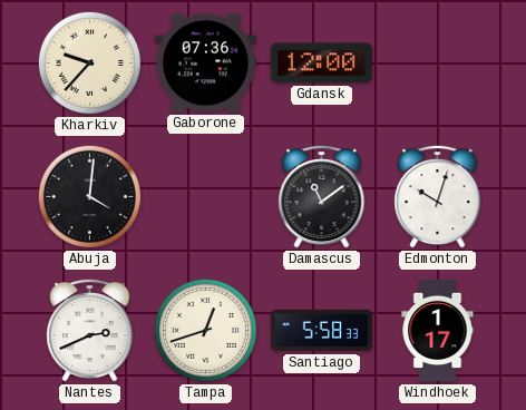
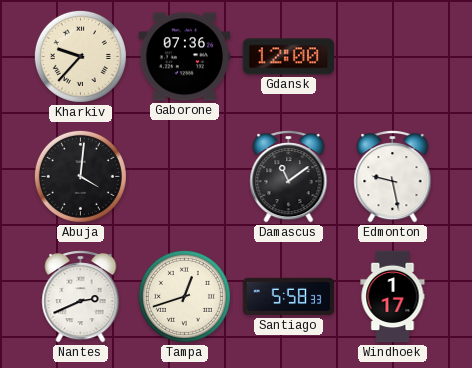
Edmonton: 10:03 -> 9:28 (393, 177)
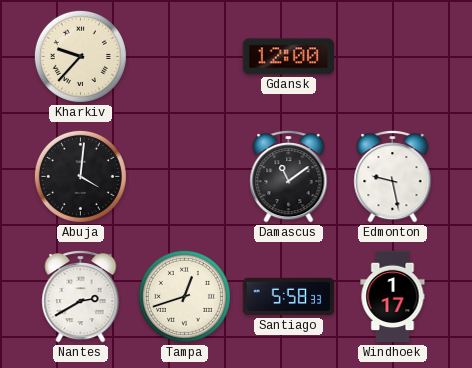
Gaborone: 07:36 -> none (185, 57)
Nantes: 2:41 -> 2:40 (81, 297)
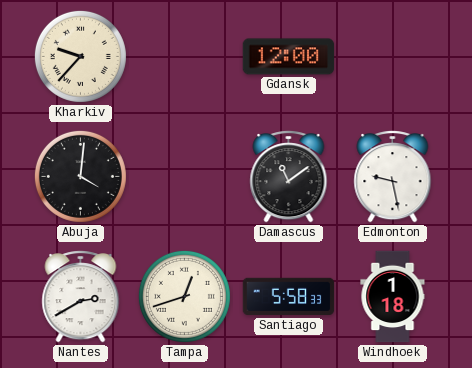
Windhoek: 1:17 -> 1:18 (393, 297)
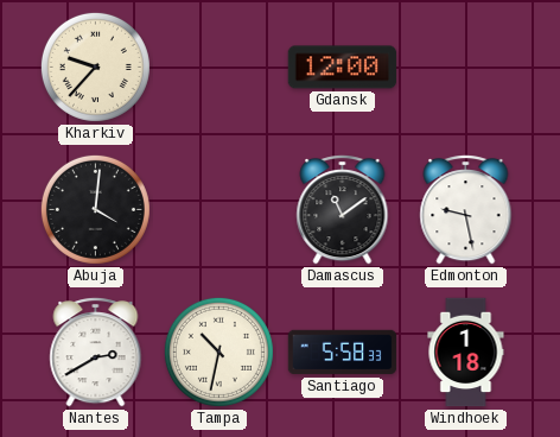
Tampa: 12:42 -> 10:32 (218, 351)
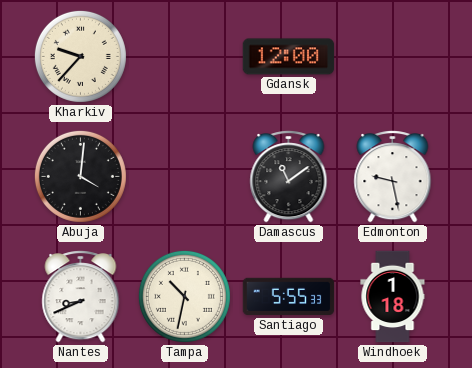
Nantes: 2:40 -> 8:41 (81, 297)
Santiago: 5:58 -> 5:55 (289, 297)
